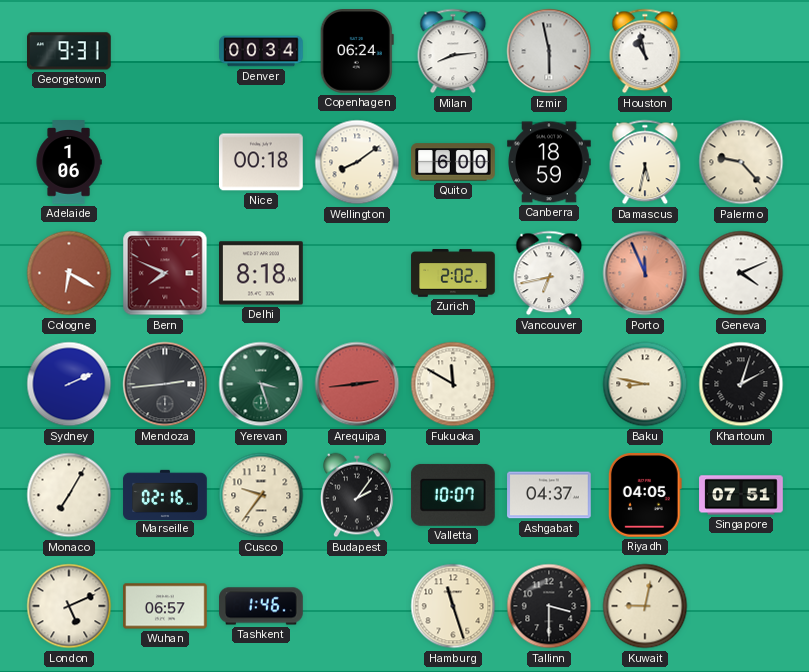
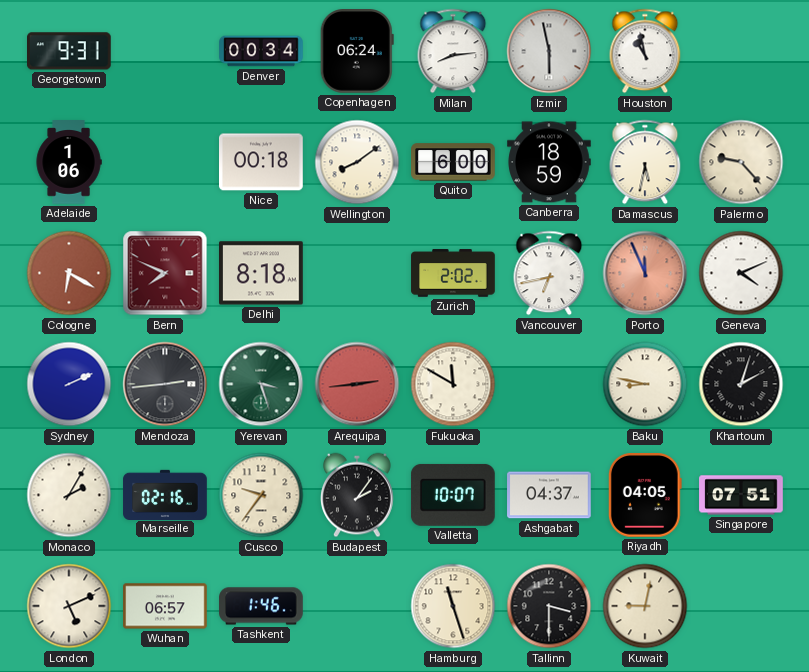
Monaco: 7:05 -> 2:05 (69, 495)
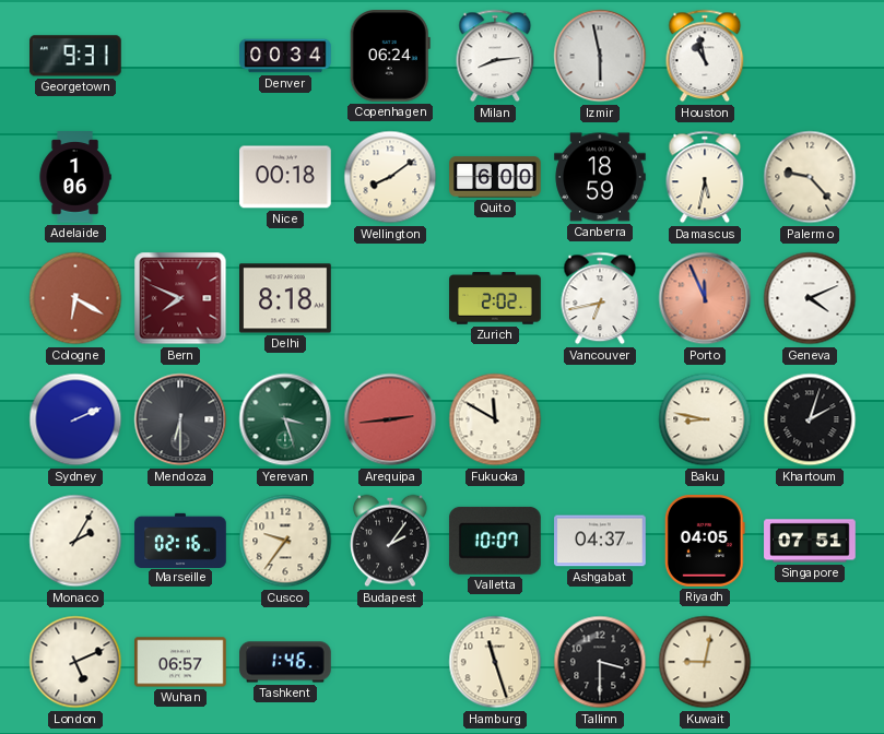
Mendoza: 2:44 -> 6:30 (180, 419)
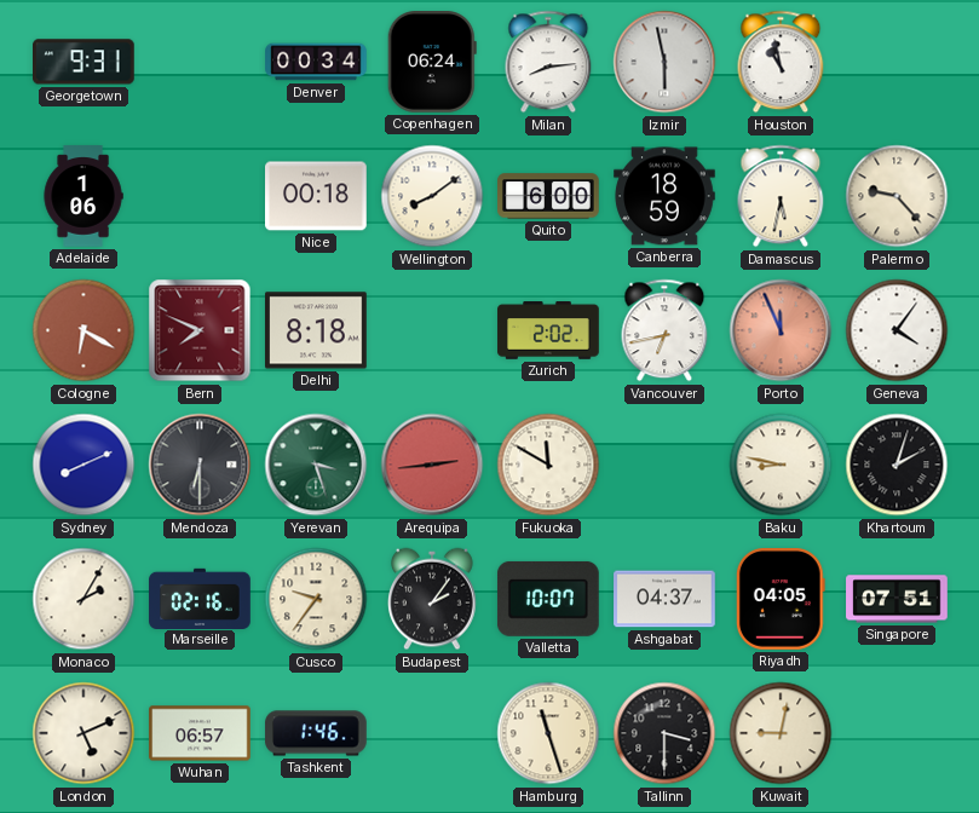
Geneva: 4:11 -> 4:06 (897, 330)
Sydney: 2:11 -> 8:11 (83, 465)
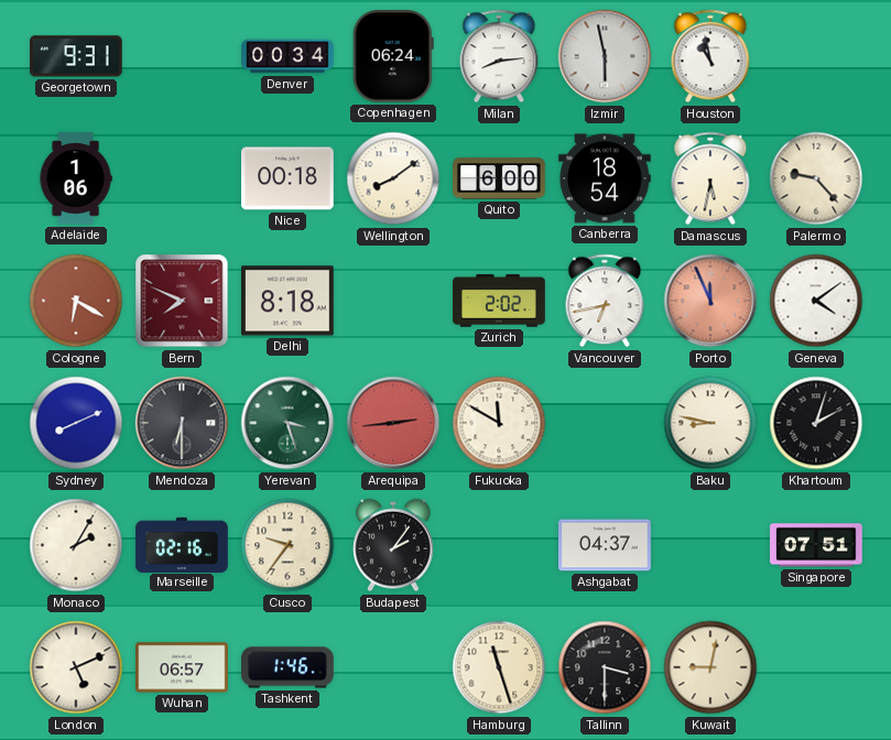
Canberra: 18:59 -> 18:54 (605, 178)
Geneva: 4:06 -> 4:09 (816, 301)
Valletta: 10:07 -> none (548, 599)
Riyadh: 04:05 -> none (781, 600)
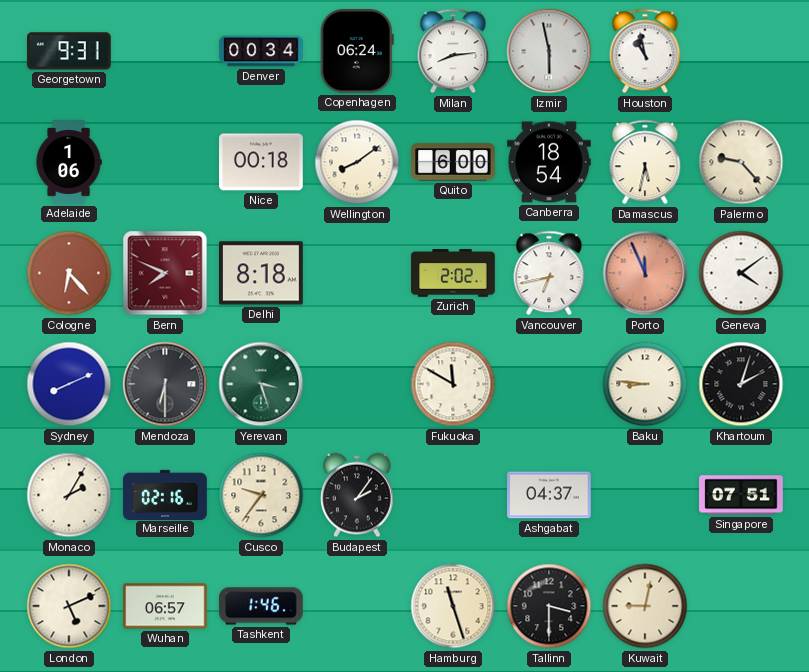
Cologne: 6:20 -> 6:23 (69, 273)
Arequipa: 2:44 -> none (393, 423)
Baku: 8:47 -> 8:46 (645, 384)
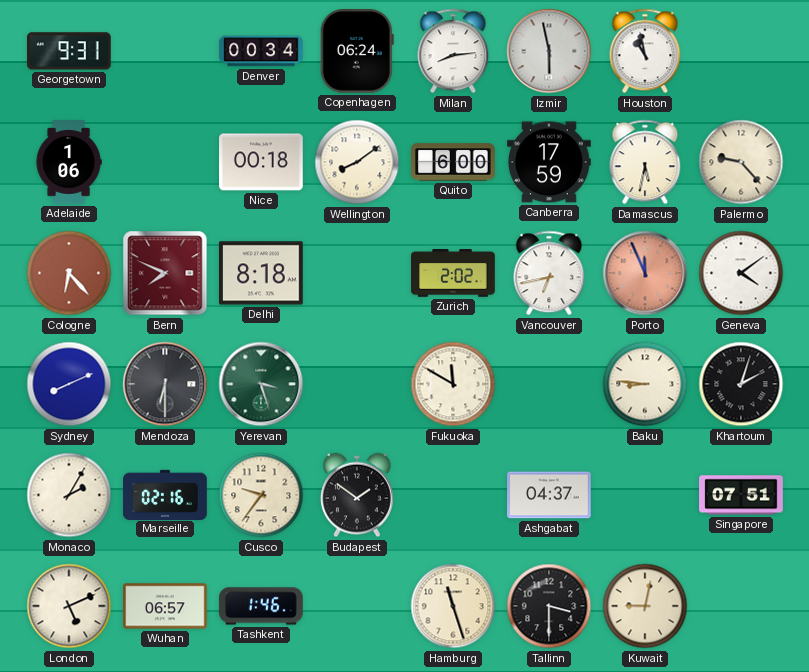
Canberra: 18:54 -> 17:59 (549, 162)
Budapest: 2:06 -> 1:51 (358, 495)
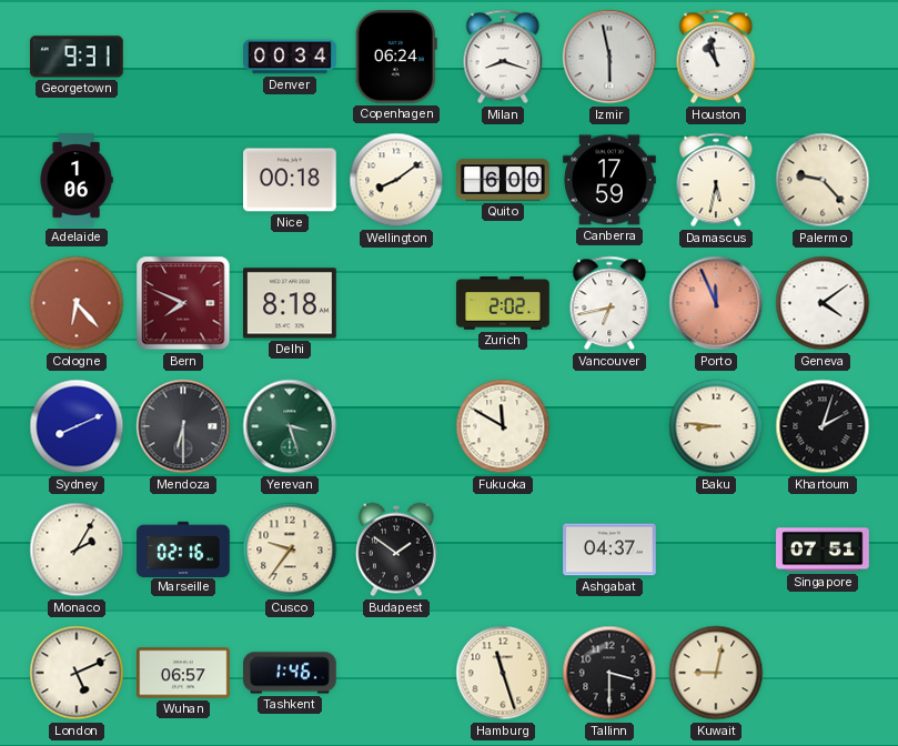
Milan: 8:14 -> 8:18 (503, 57)
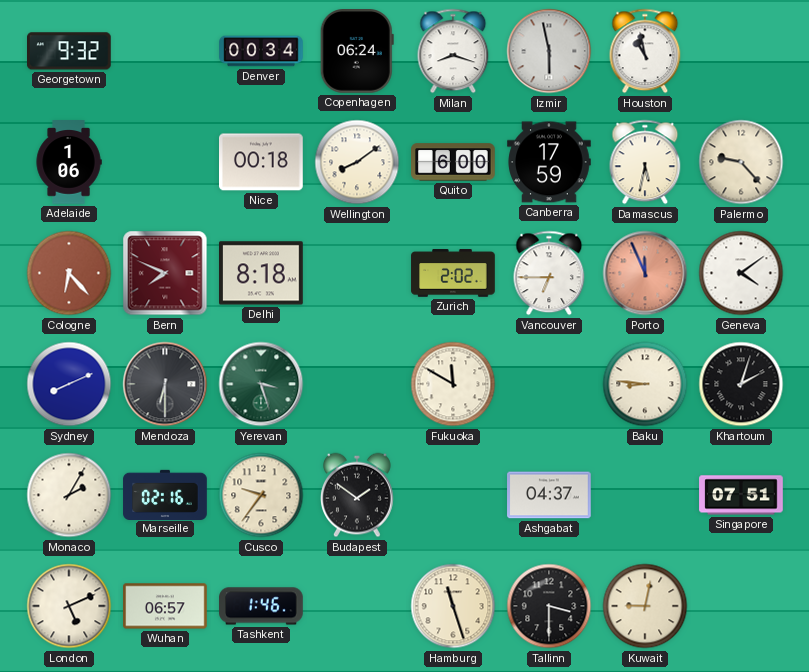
Georgetown: 9:31 -> 9:32 (70, 51)
Vancouver: 6:43 -> 6:45 (549, 273)
